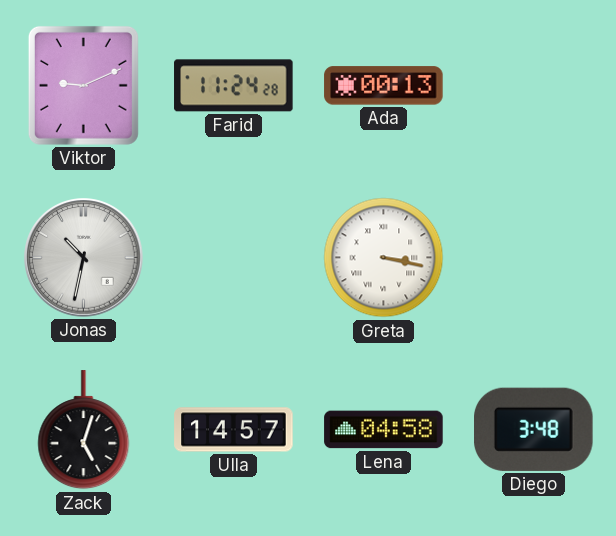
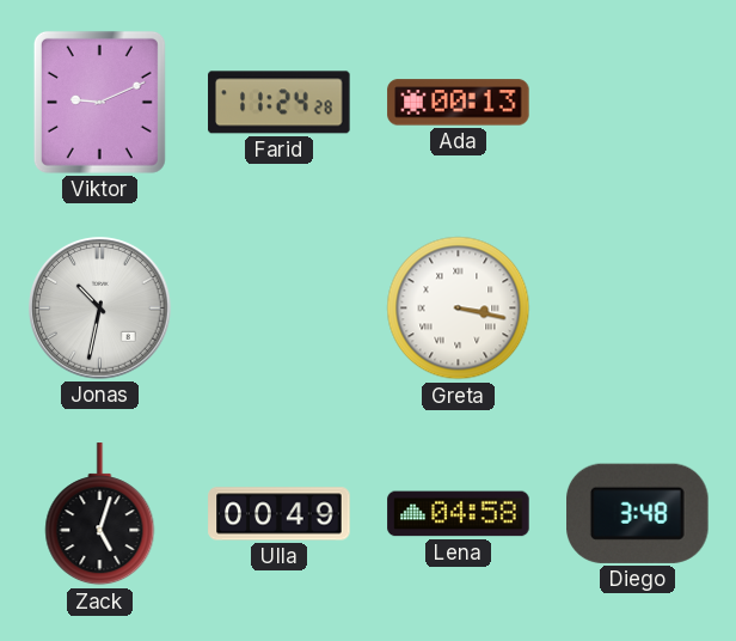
Ulla: 14:57 -> 00:49 (280, 514)
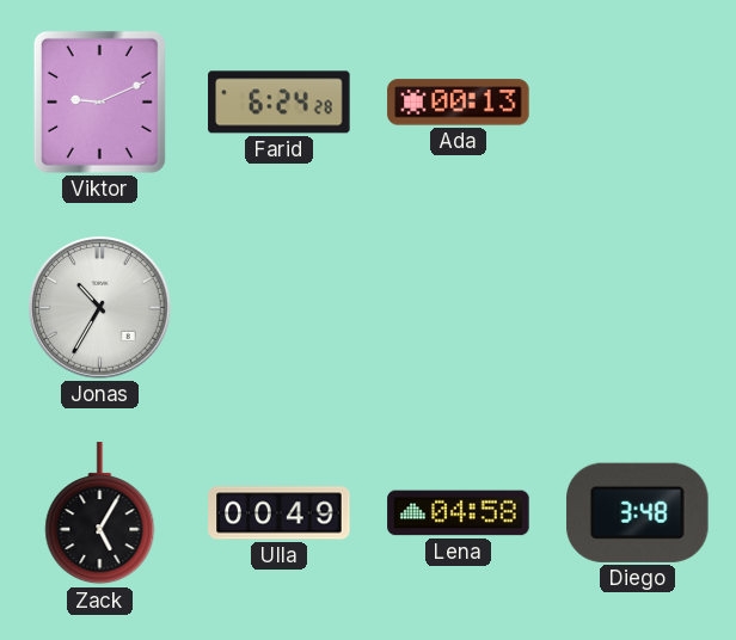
Farid: 11:24 -> 6:24 (280, 103)
Jonas: 10:32 -> 10:35 (100, 308)
Greta: 3:17 -> none (459, 309)
Zack: 5:03 -> 5:05 (100, 513)
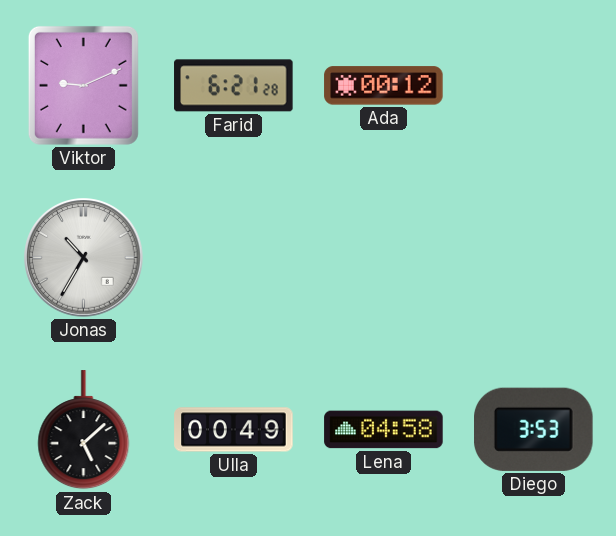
Farid: 6:24 -> 6:21 (234, 86)
Ada: 00:13 -> 00:12 (384, 86)
Zack: 5:05 -> 5:08 (84, 430)
Diego: 3:48 -> 3:53 (534, 429)
